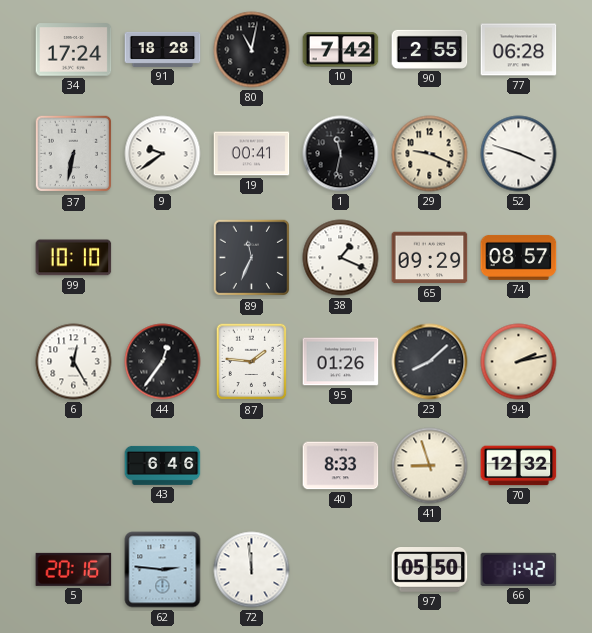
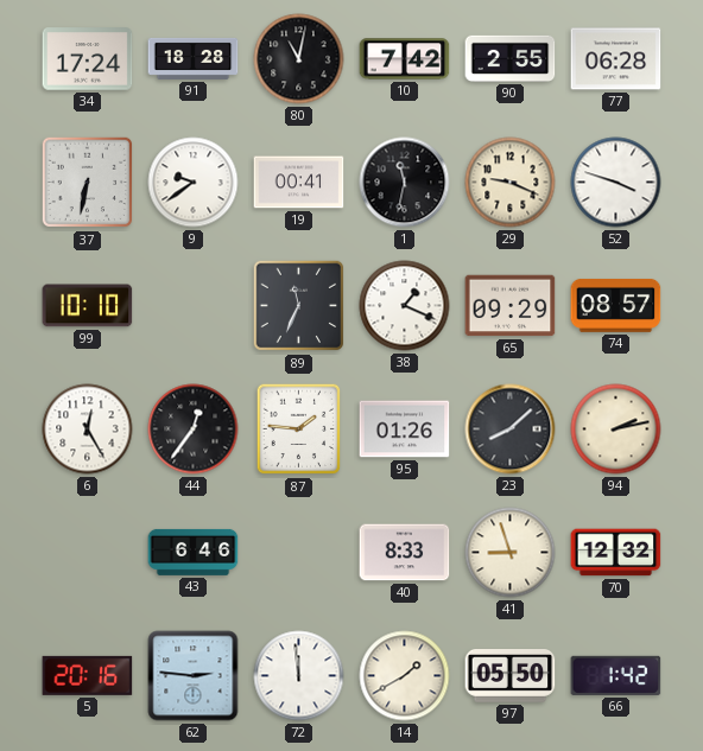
14: none -> 1:40 (405, 676)
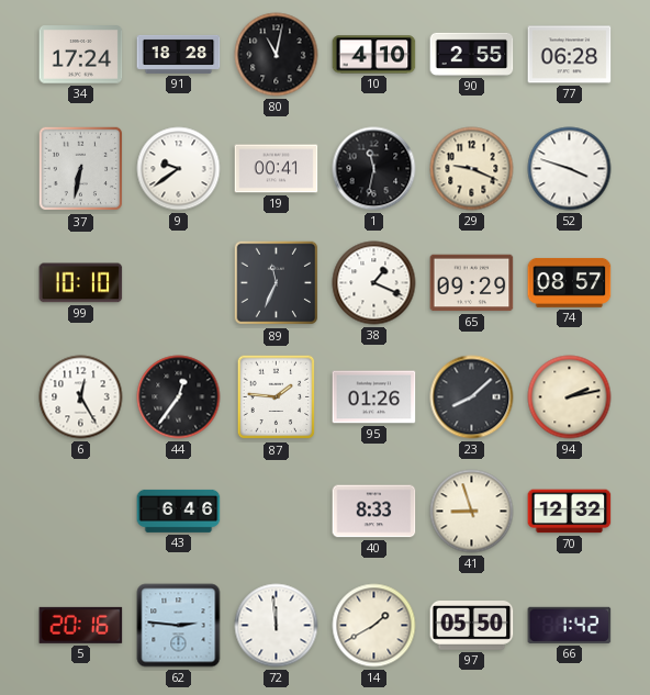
10: 7:42 -> 4:10 (374, 55)
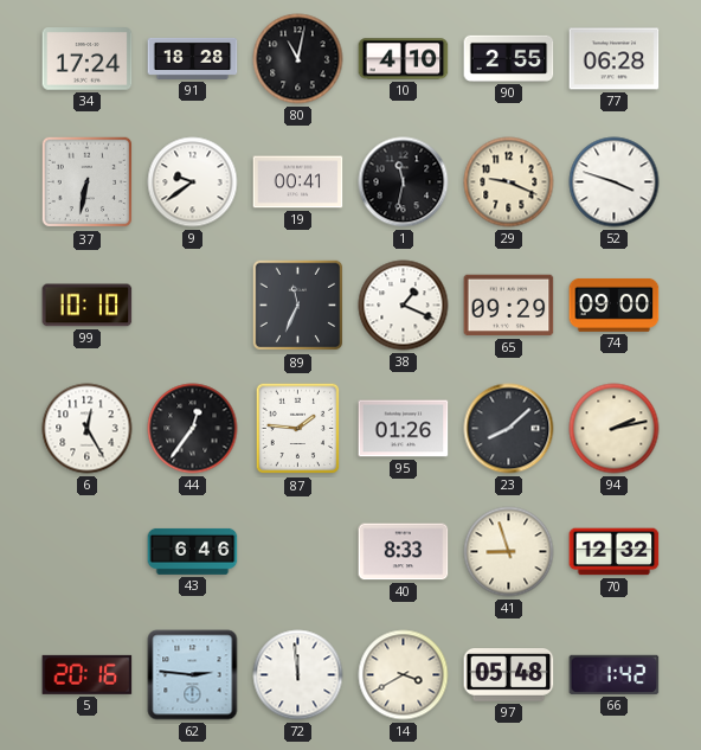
74: 08:57 -> 09:00 (615, 305)
14: 1:40 -> 3:40 (404, 675)
97: 05:50 -> 05:48 (509, 675)
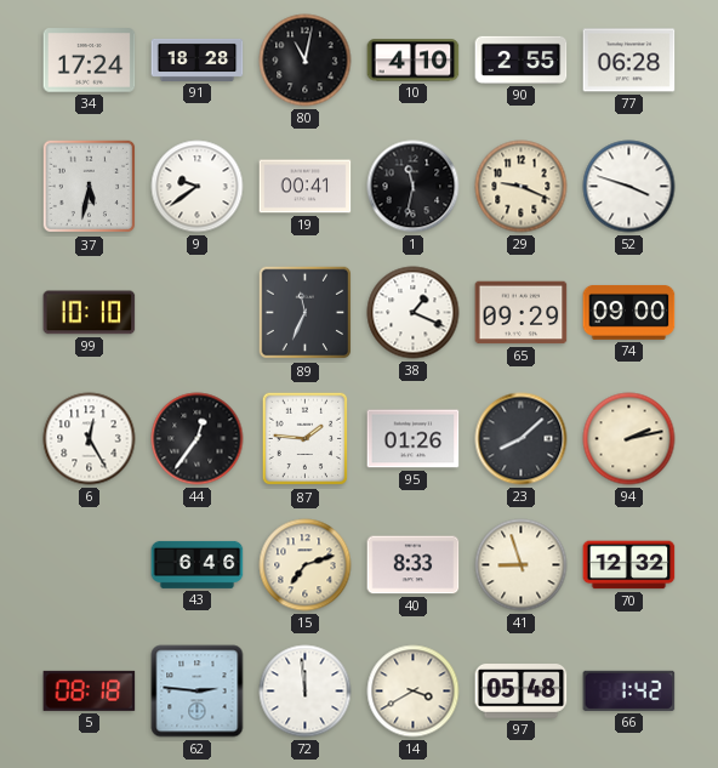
37: 6:32 -> 5:32 (90, 187)
15: none -> 7:12 (306, 565)
5: 20:16 -> 08:18 (90, 690)
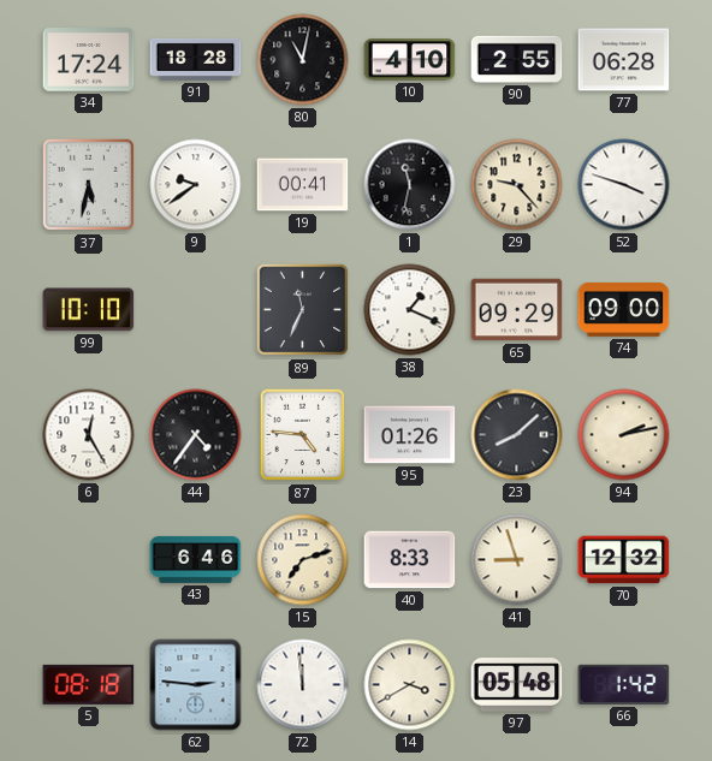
29: 9:19 -> 9:23 (517, 185)
44: 12:36 -> 4:36 (196, 435)
87: 1:46 -> 4:46 (303, 435)
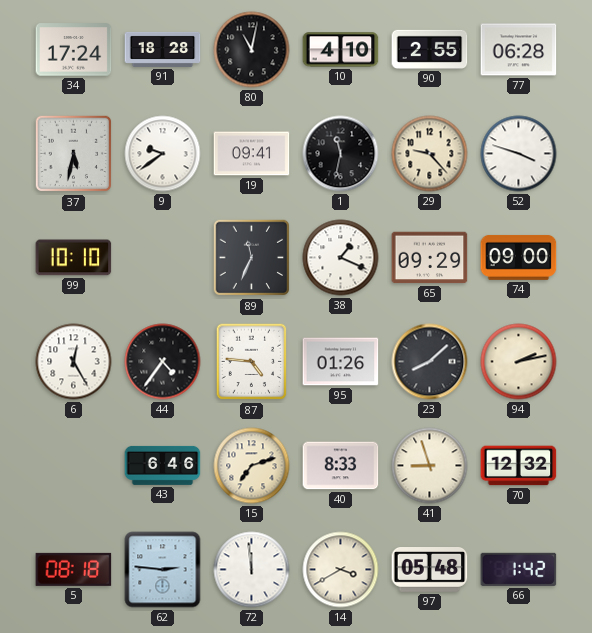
19: 00:41 -> 09:41 (252, 154)
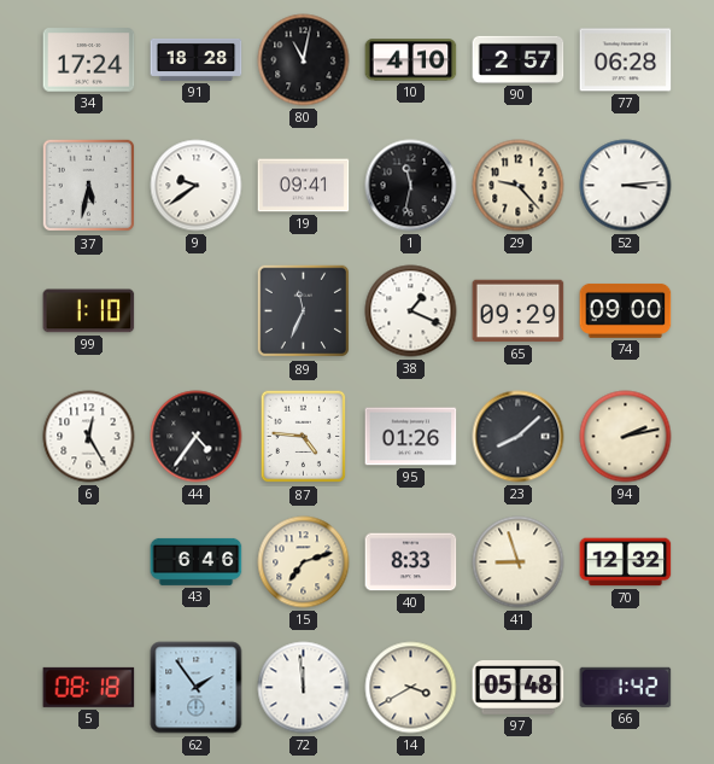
90: 2:55 -> 2:57 (519, 59)
52: 3:48 -> 3:14 (626, 186)
99: 10:10 -> 1:10 (89, 311)
62: 2:46 -> 1:54 (197, 688)
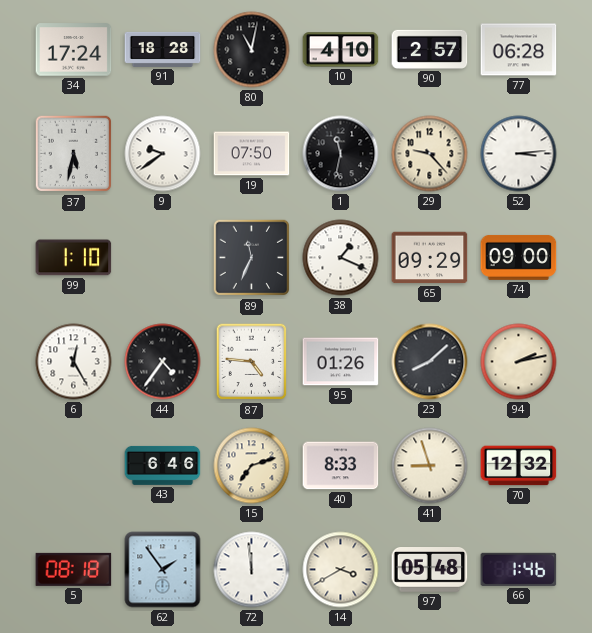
19: 09:41 -> 07:50 (252, 154)
66: 1:42 -> 1:46 (519, 569)
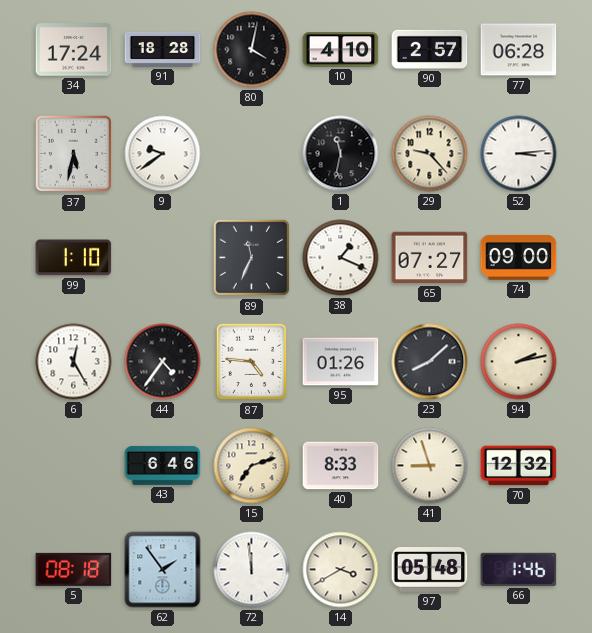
80: 11:02 -> 4:02 (252, 50)
19: 07:50 -> none (252, 154)
65: 09:29 -> 07:27 (430, 258)
